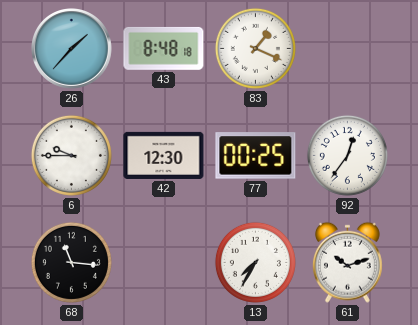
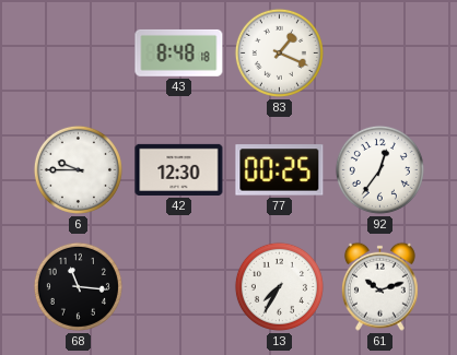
26: 1:37 -> none (72, 49)
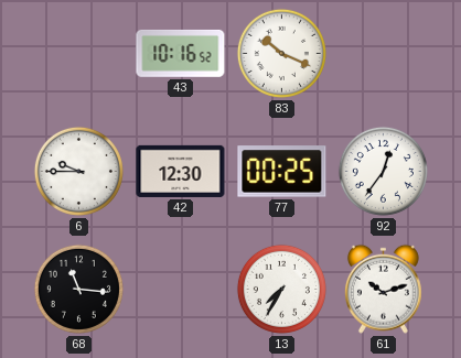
43: 8:48 -> 10:16 (181, 53)
83: 1:19 -> 10:19 (281, 53)
